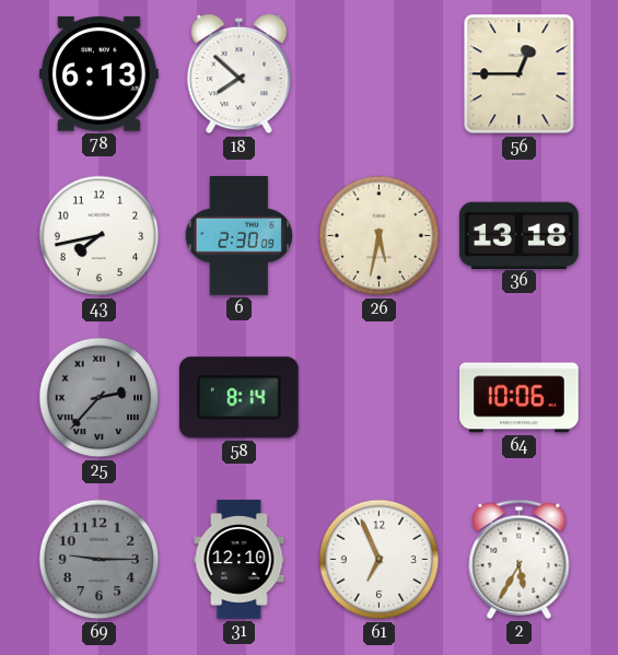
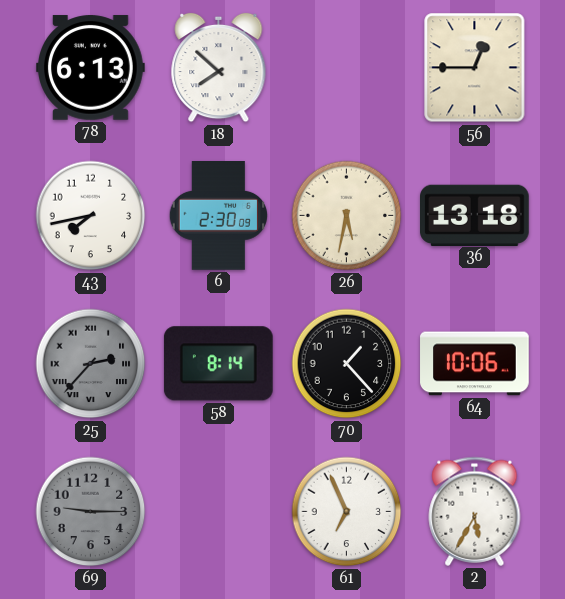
70: none -> 1:23 (347, 364)
31: 12:10 -> none (240, 560)
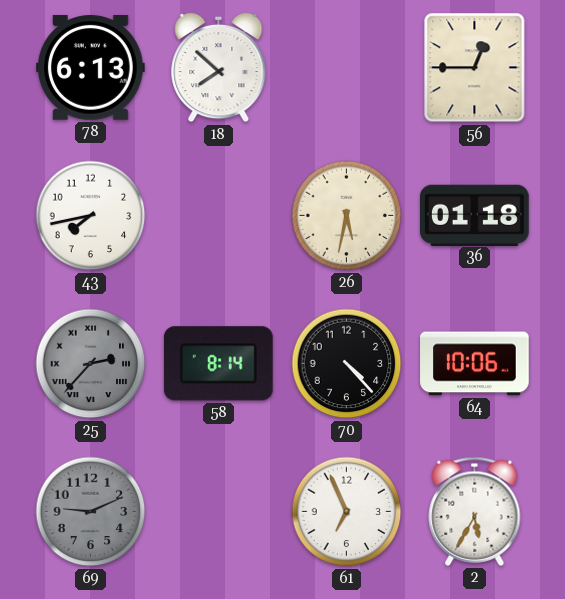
6: 2:30 -> none (218, 216)
36: 13:18 -> 01:18 (475, 215)
70: 1:23 -> 4:23 (347, 364)
69: 9:15 -> 9:11 (91, 512)
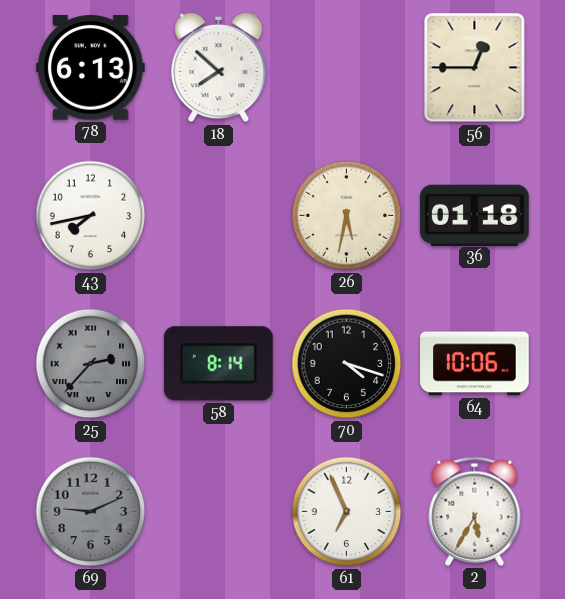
70: 4:23 -> 4:18 (347, 364)
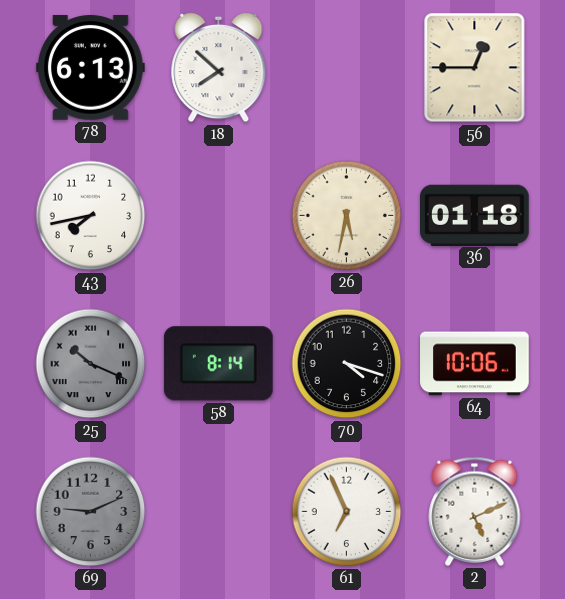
25: 2:37 -> 10:19 (91, 364)
2: 5:35 -> 5:11 (475, 511)
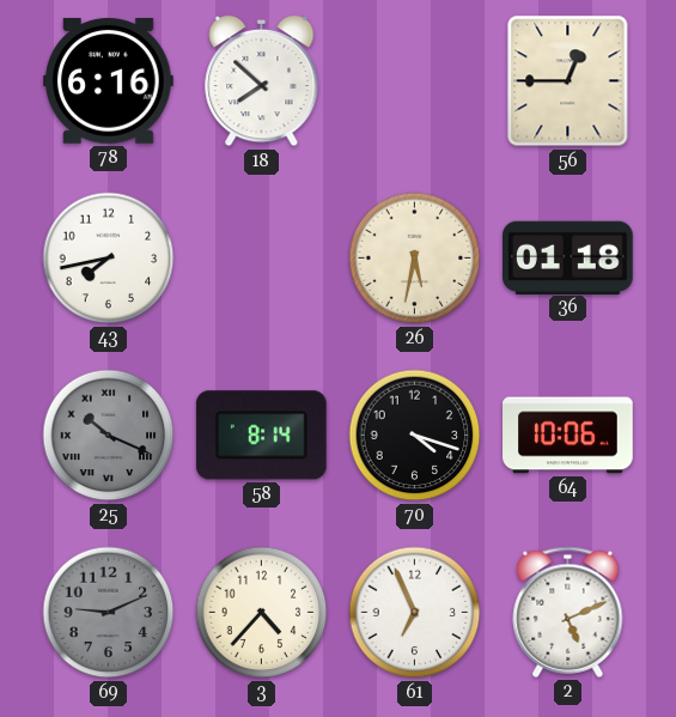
78: 6:13 -> 6:16 (109, 81)
3: none -> 4:37 (262, 613)
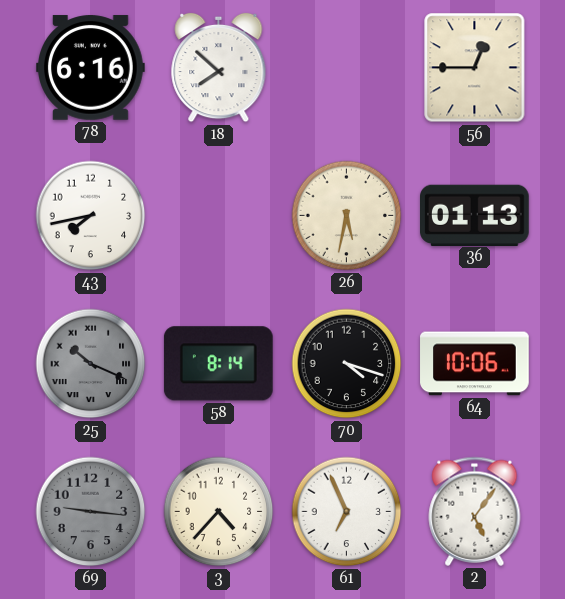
36: 01:18 -> 01:13 (475, 215)
69: 9:11 -> 9:16 (91, 512)
2: 5:11 -> 5:06 (475, 511)
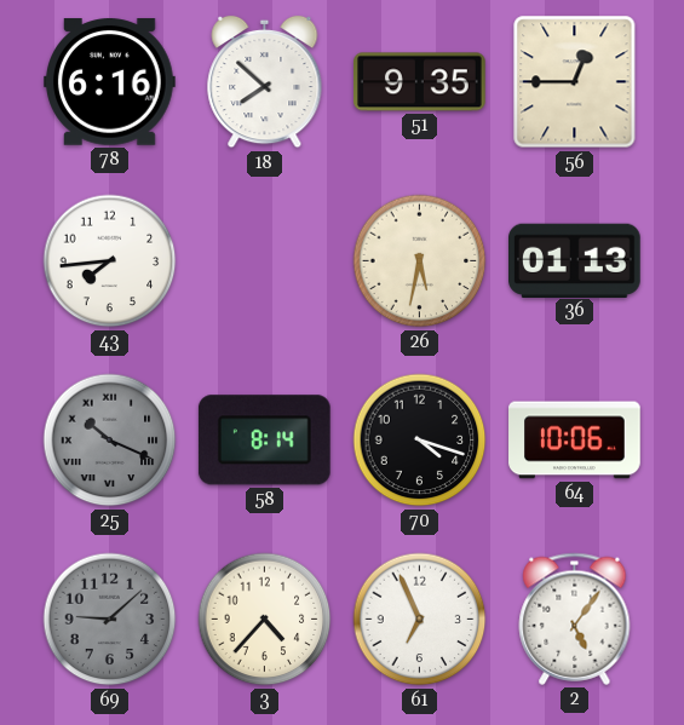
51: none -> 9:35 (420, 82)
43: 7:43 -> 7:44 (110, 261)
69: 9:16 -> 9:08 (110, 620)
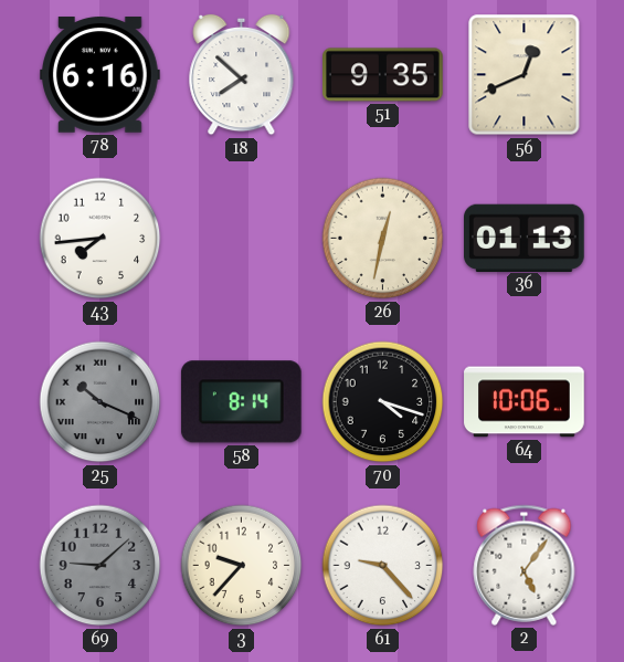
56: 12:45 -> 12:41 (525, 75)
26: 5:32 -> 12:32 (383, 239)
3: 4:37 -> 9:37 (242, 566)
61: 6:56 -> 9:23 (383, 566)
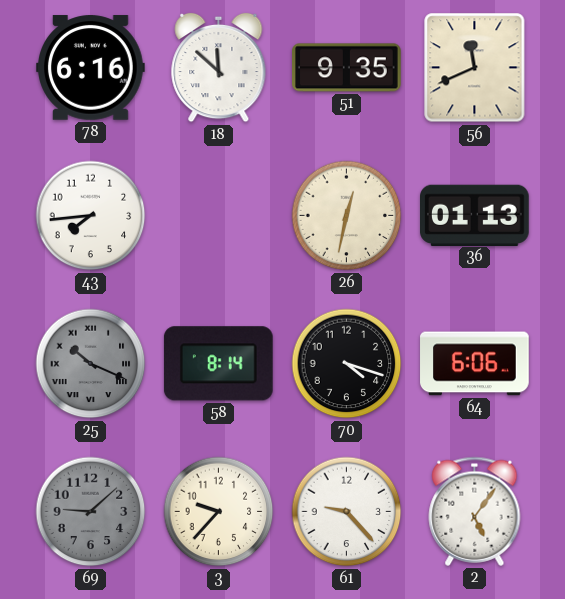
18: 7:52 -> 11:52 (219, 68)
56: 12:41 -> 11:41 (475, 68)
64: 10:06 -> 6:06 (475, 364)
